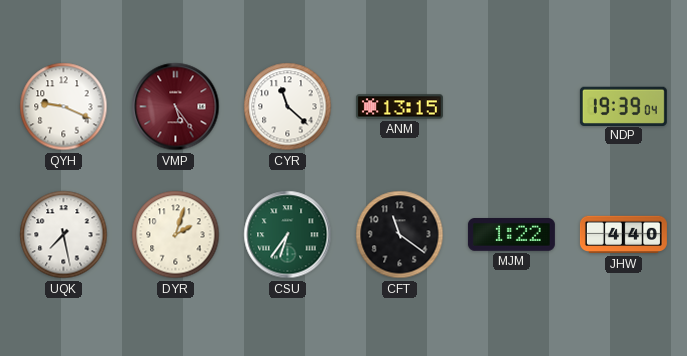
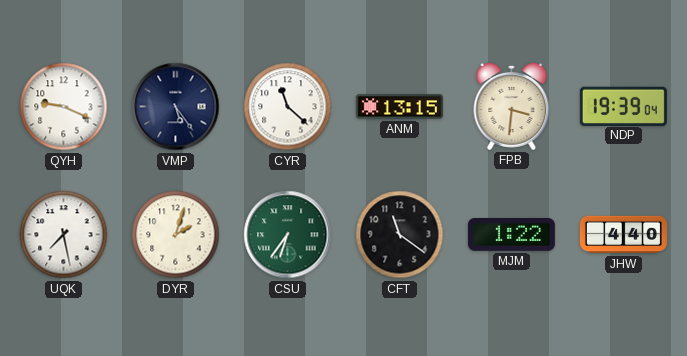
VMP dial: burgundy -> navy (176, 107)
FPB: none -> 3:31 (512, 107)
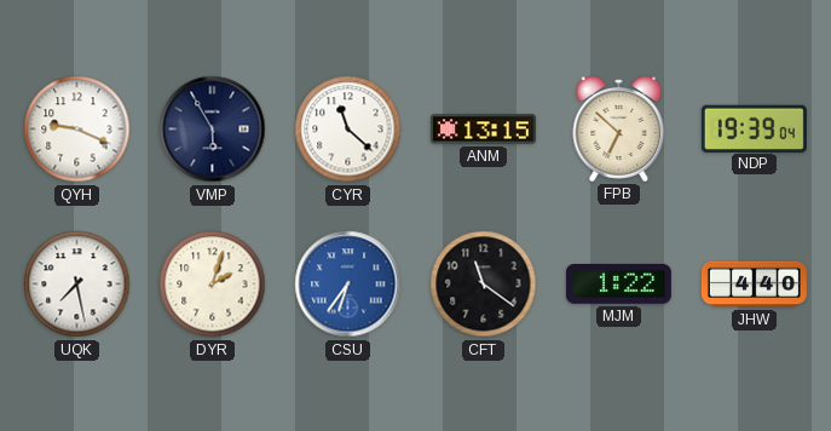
VMP: 5:24 -> 5:55 (213, 130)
FPB: 3:31 -> 6:52 (619, 130)
CSU dial: green -> blue (348, 285)
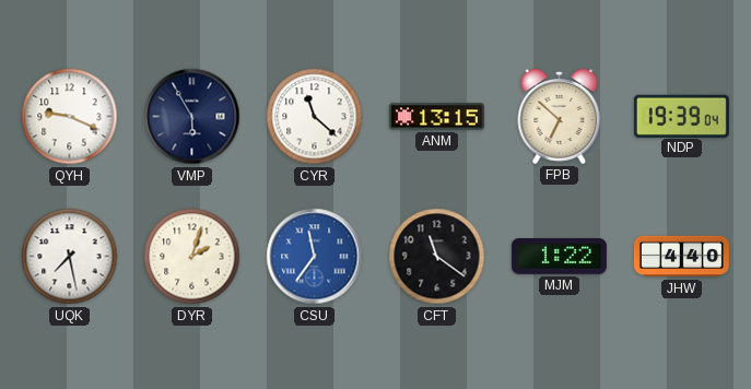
CSU: 6:36 -> 11:36 (315, 257)
